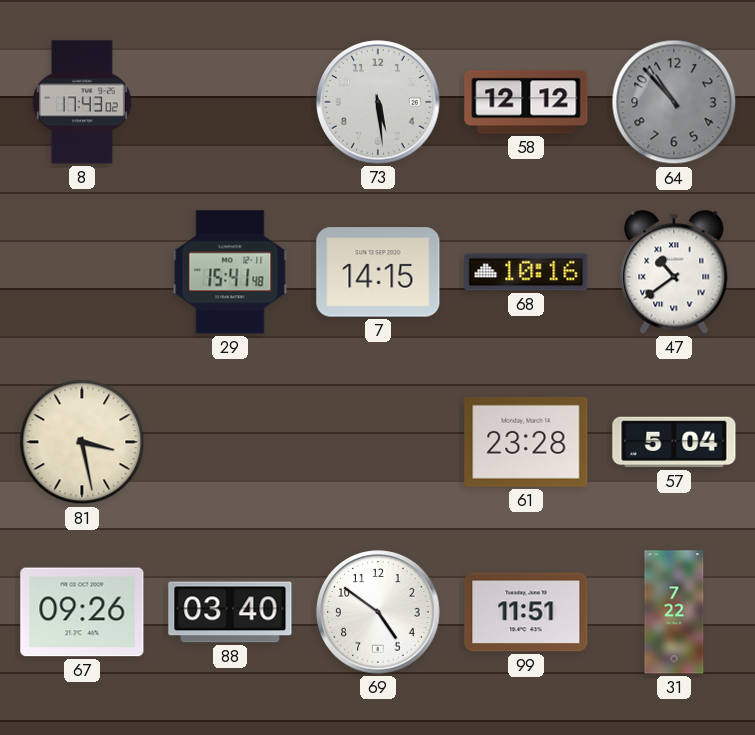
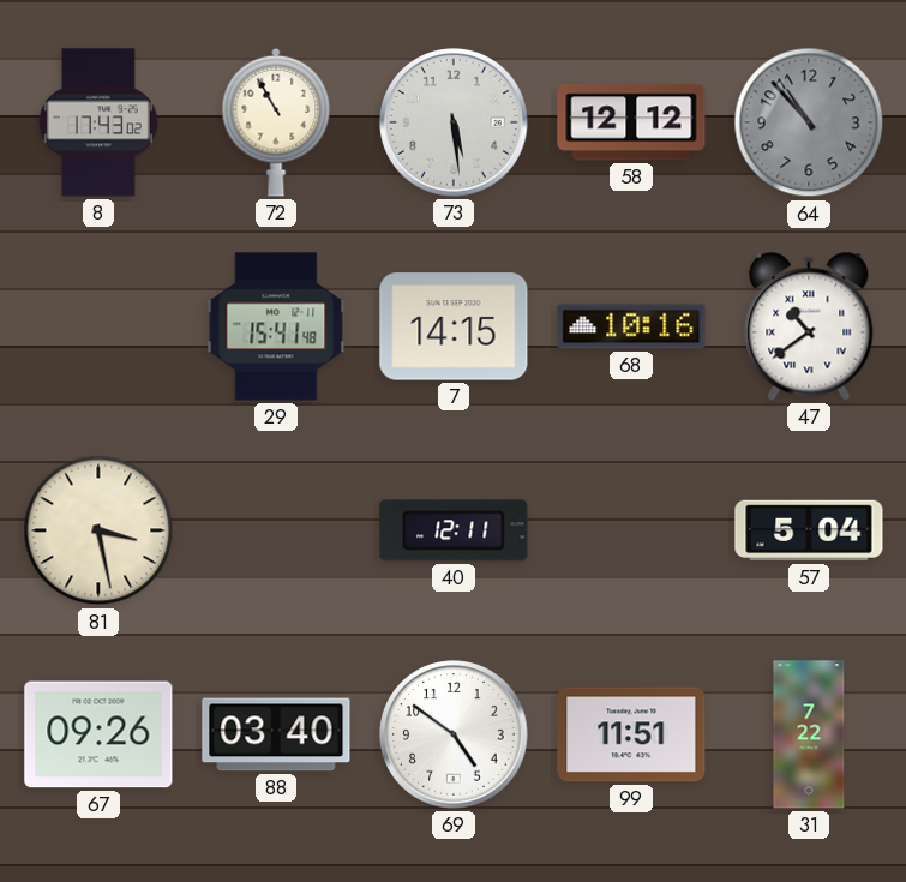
72: none -> 10:55 (276, 122)
40: none -> 12:11 (454, 530)
61: 23:28 -> none (526, 442)
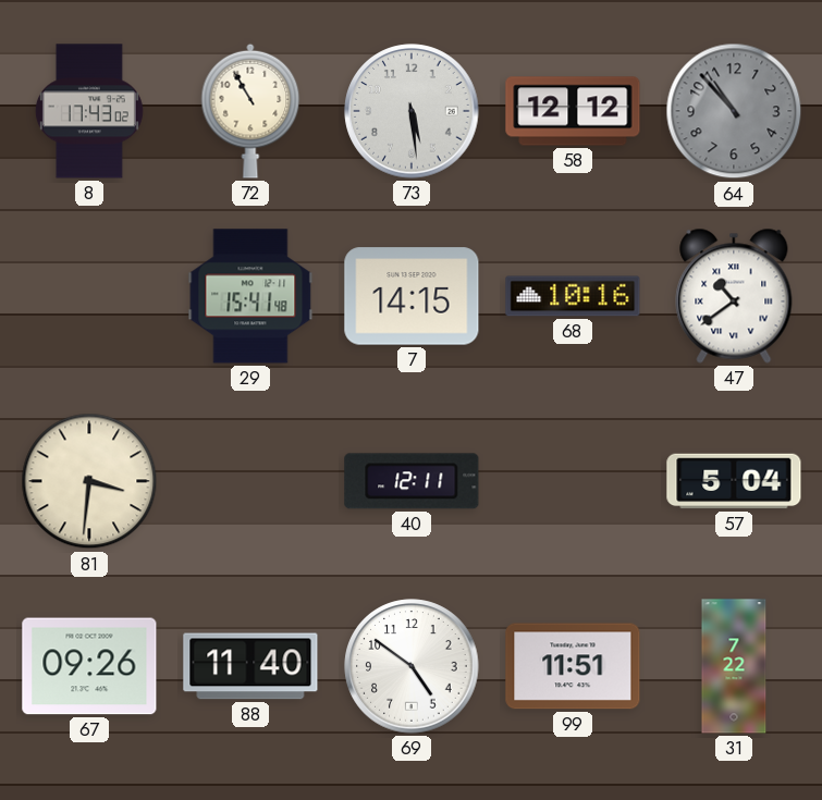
81: 3:28 -> 3:31 (89, 481)
88: 03:40 -> 11:40 (250, 666)
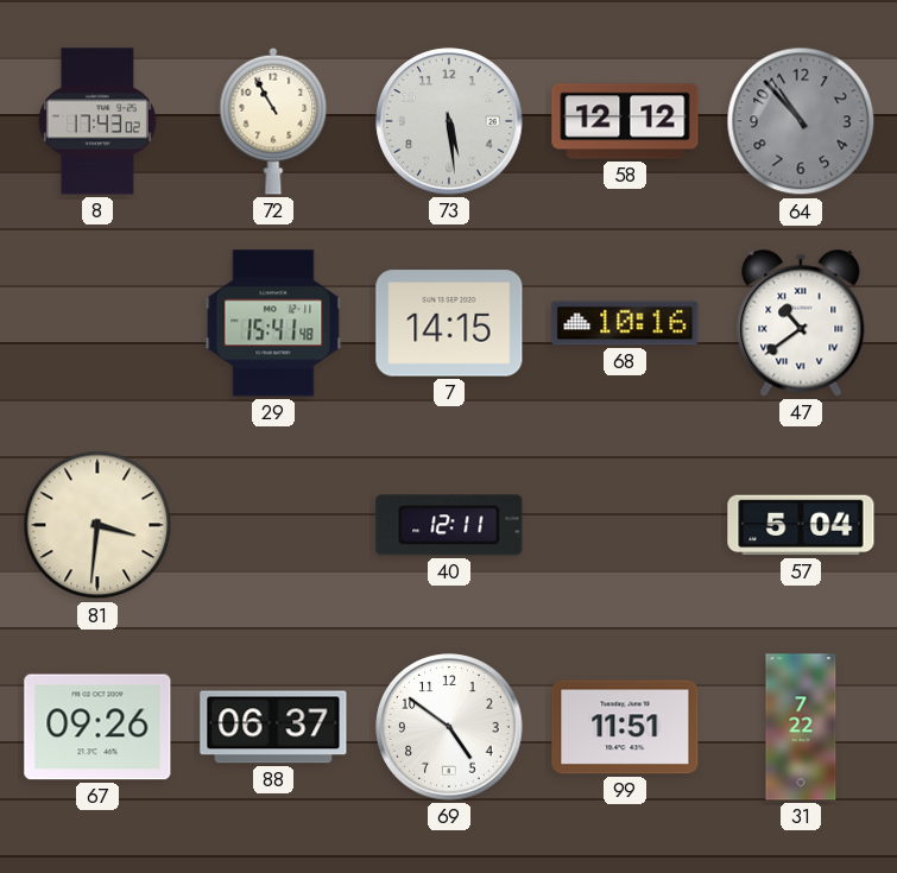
88: 11:40 -> 06:37 (273, 727)
